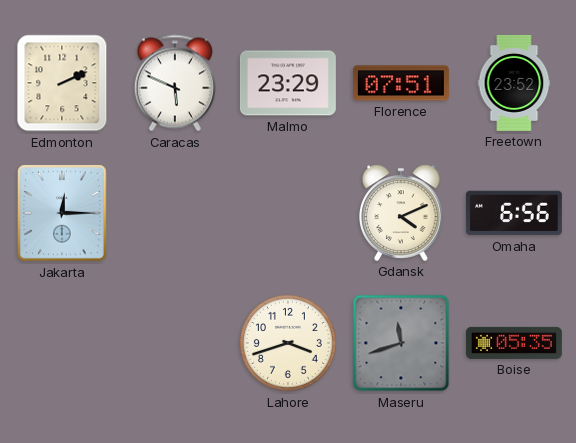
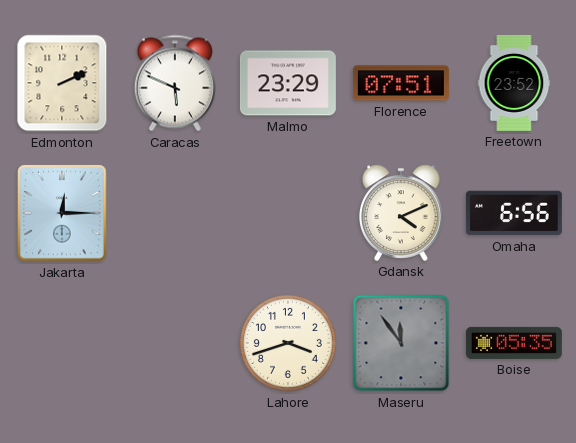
Maseru: 11:42 -> 11:54 (401, 343)
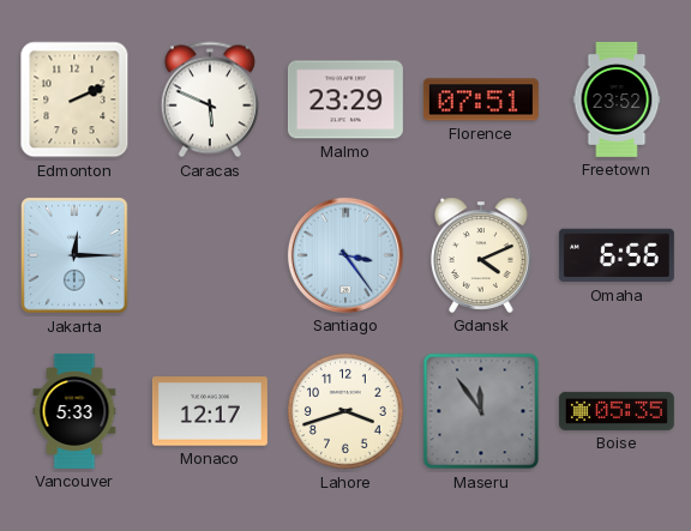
Santiago: none -> 3:24 (345, 255)
Vancouver: none -> 5:33 (74, 411)
Monaco: none -> 12:17 (210, 411)
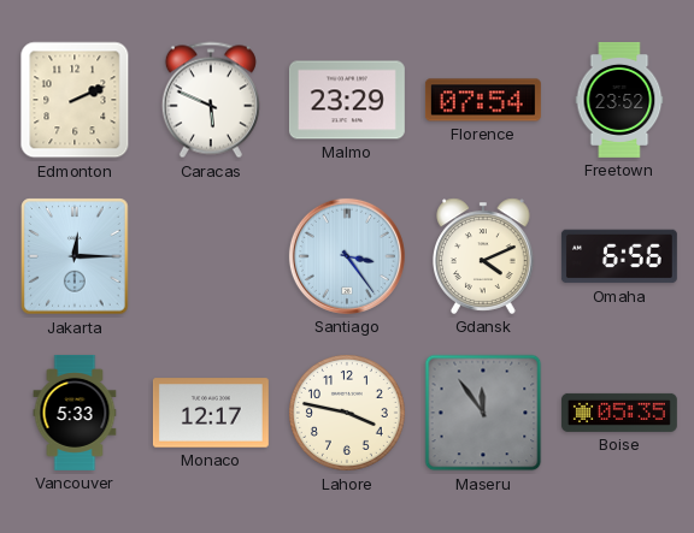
Florence: 07:51 -> 07:54 (483, 100)
Lahore: 3:42 -> 3:47 (347, 413)
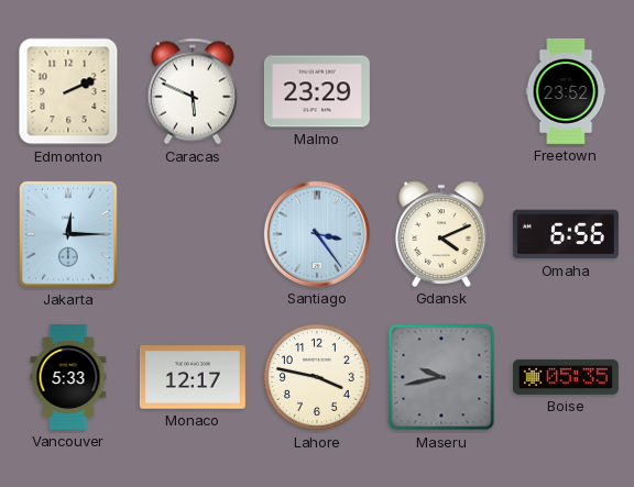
Florence: 07:54 -> none (483, 100)
Maseru: 11:54 -> 9:43 (441, 377)
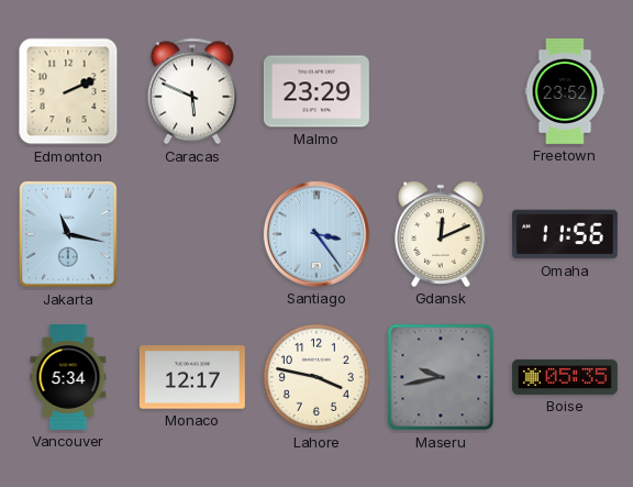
Jakarta: 12:15 -> 11:17 (68, 234)
Gdansk: 4:11 -> 12:11 (441, 234)
Omaha: 6:56 -> 11:56 (565, 234)
Vancouver: 5:33 -> 5:34 (68, 377)
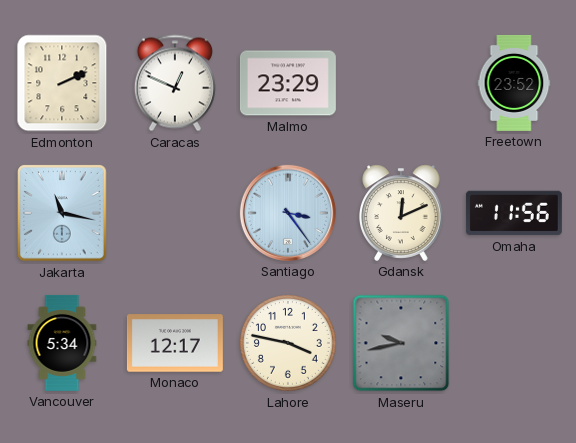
Caracas: 5:49 -> 12:49 (175, 83)
Boise: 05:35 -> none (565, 377)
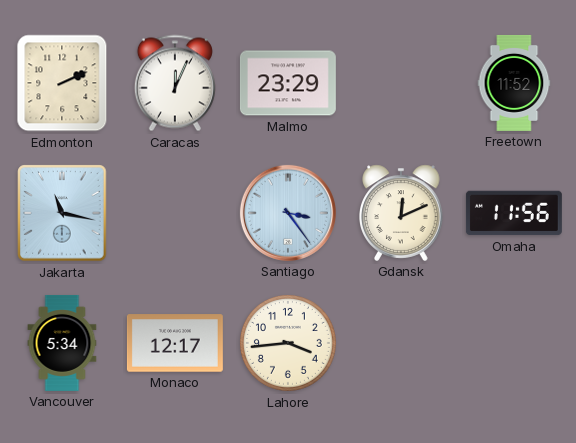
Caracas: 12:49 -> 12:04 (175, 83)
Freetown: 23:52 -> 11:52 (514, 83)
Lahore: 3:47 -> 3:44 (288, 343)
Maseru: 9:43 -> none (401, 343)
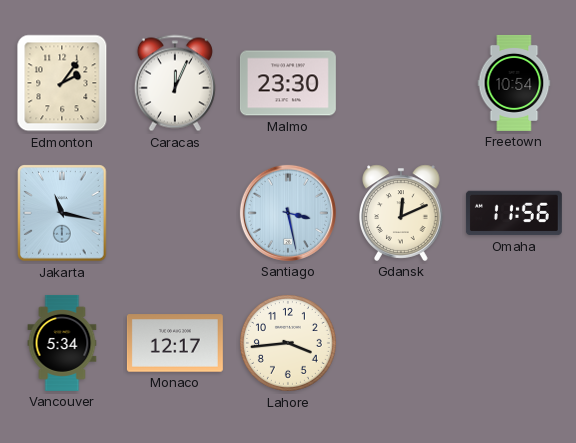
Edmonton: 2:11 -> 2:06 (62, 83)
Malmo: 23:29 -> 23:30 (288, 83)
Freetown: 11:52 -> 10:54 (514, 83)
Santiago: 3:24 -> 3:28 (288, 213)
